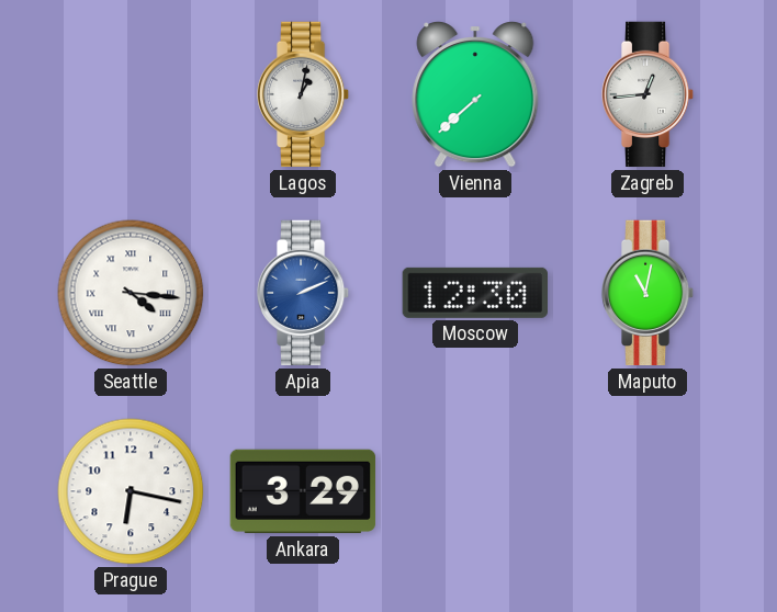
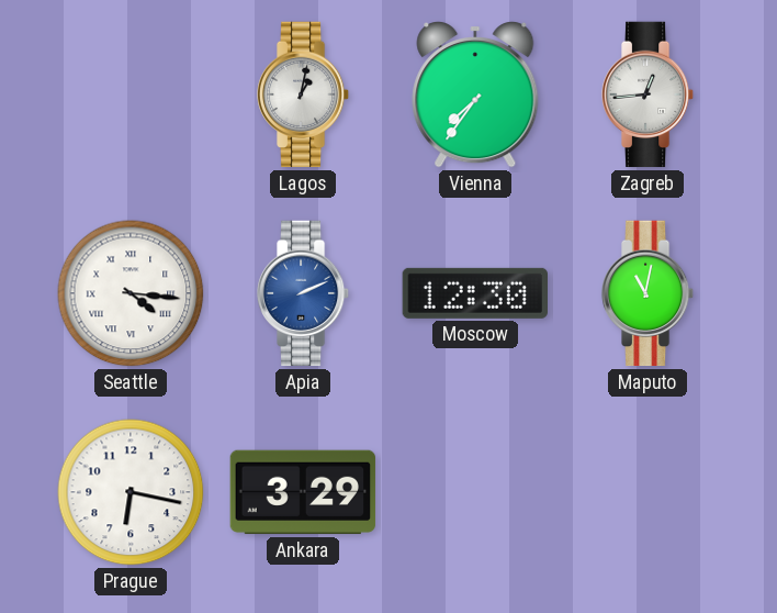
Vienna: 7:38 -> 7:36 (475, 94)
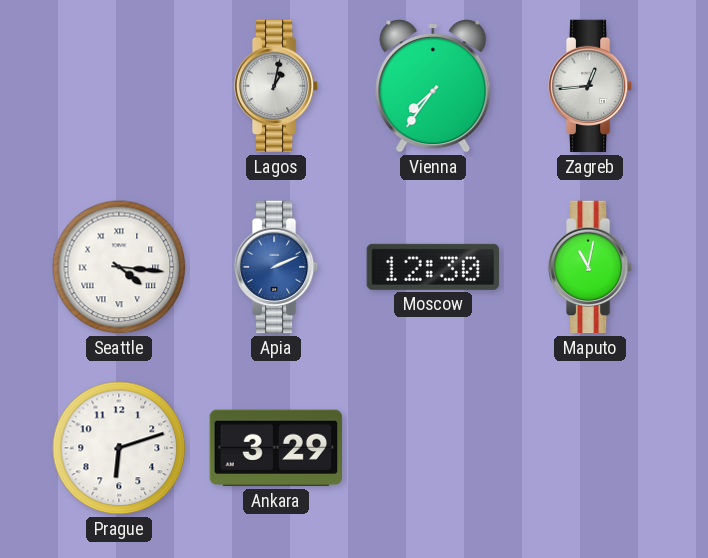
Prague: 6:17 -> 6:12 (119, 448)
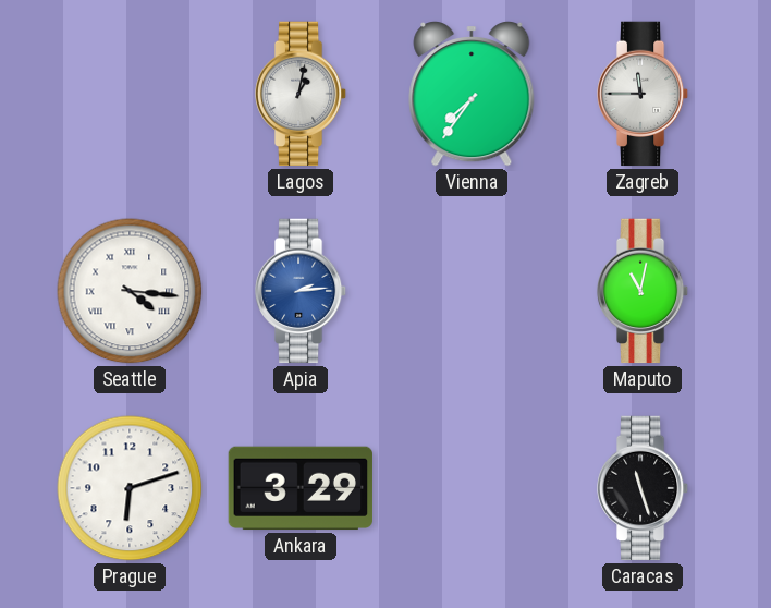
Zagreb: 12:44 -> 11:45 (642, 94)
Apia: 2:11 -> 2:14 (301, 291)
Moscow: 12:30 -> none (432, 267)
Caracas: none -> 11:27 (642, 488)
